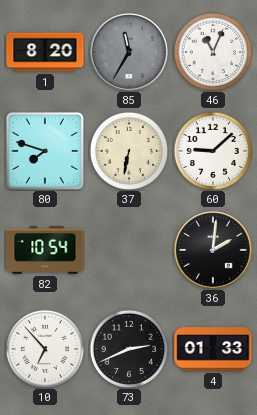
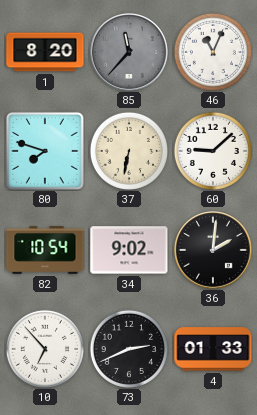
85: 11:35 -> 11:37 (130, 53)
34: none -> 9:02 (129, 250)
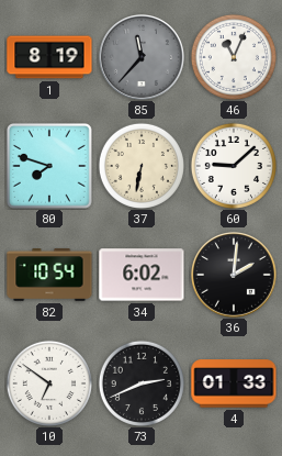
1: 8:20 -> 8:19 (49, 57)
34: 9:02 -> 6:02 (142, 275)
10: 6:53 -> 6:51 (49, 383)
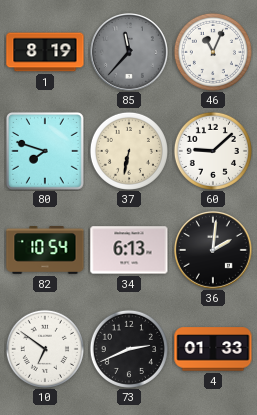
34: 6:02 -> 6:13 (129, 250)
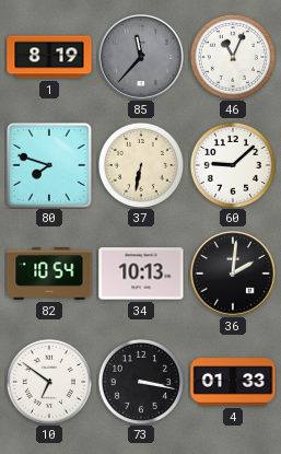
34: 6:13 -> 10:13 (141, 273)
73: 2:41 -> 3:17 (141, 382)
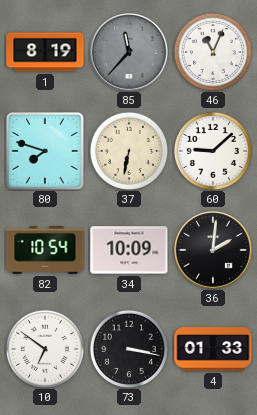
34: 10:13 -> 10:09 (129, 250)
